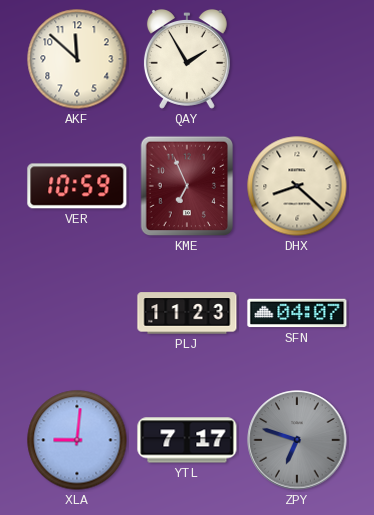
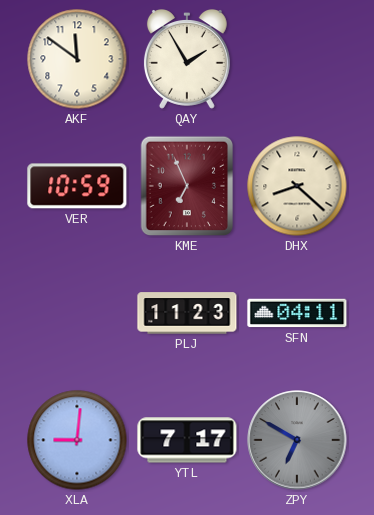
AKF: 11:52 -> 11:51 (77, 59)
SFN: 04:07 -> 04:11 (297, 313)
ZPY: 6:48 -> 6:50 (297, 440)
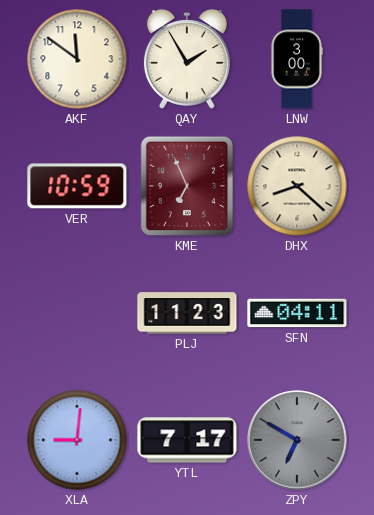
LNW: none -> 3:00 (297, 59)
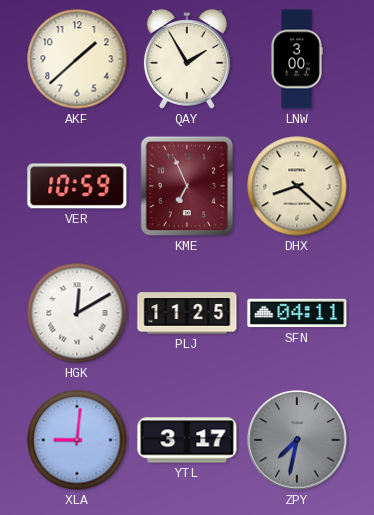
AKF: 11:51 -> 1:38 (77, 59)
HGK: none -> 12:10 (77, 313)
PLJ: 11:23 -> 11:25 (187, 313)
YTL: 7:17 -> 3:17 (187, 440)
ZPY: 6:50 -> 7:32 (297, 440)
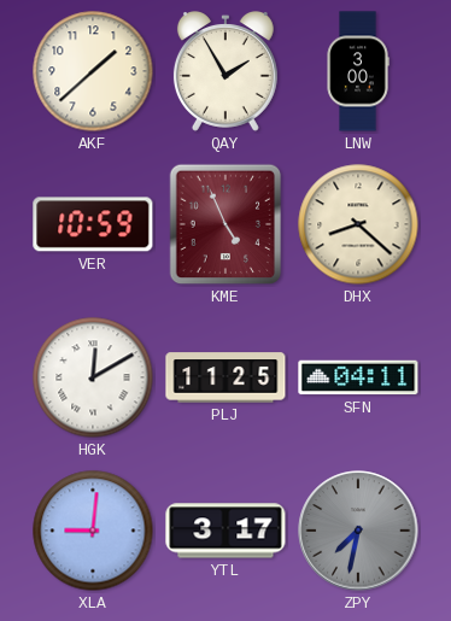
KME: 6:56 -> 4:56 (225, 224)
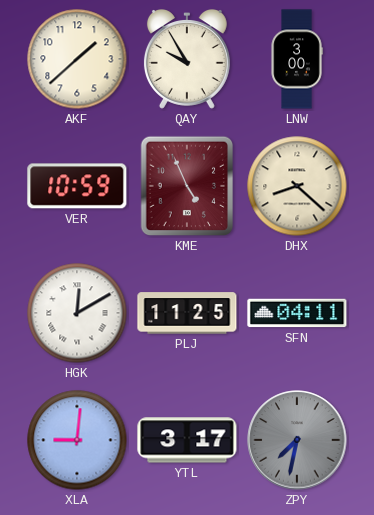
QAY: 1:55 -> 9:55 (187, 60)
